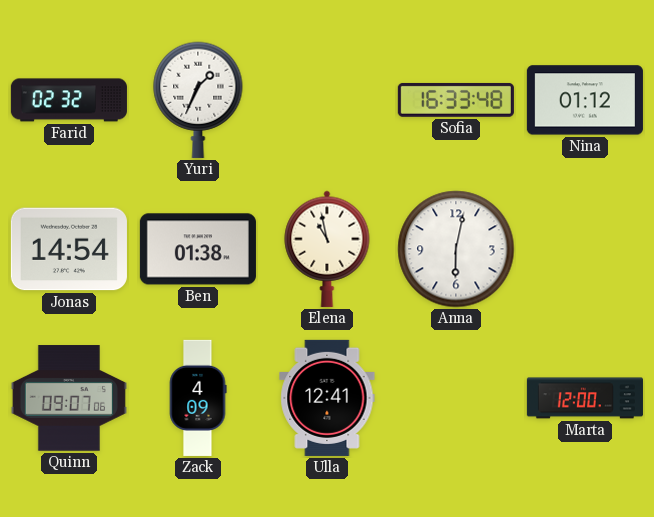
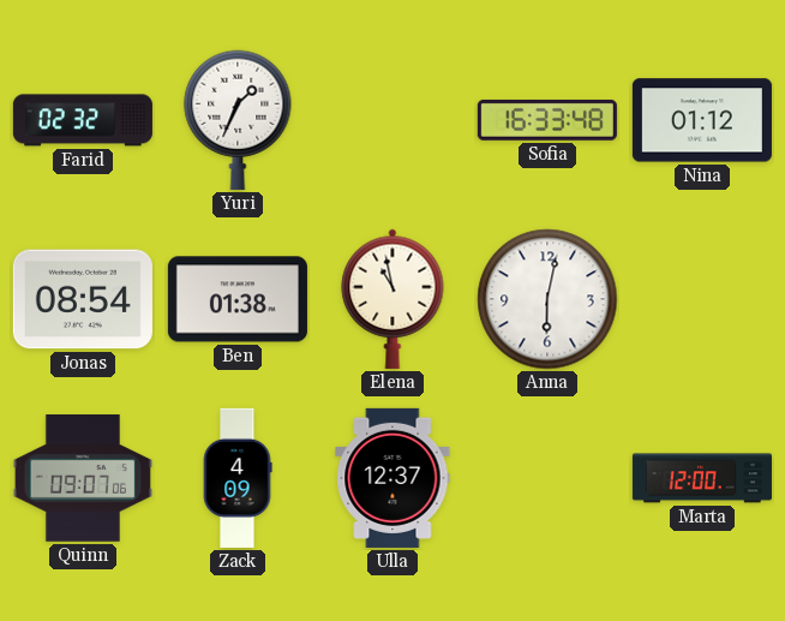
Jonas: 14:54 -> 08:54 (83, 299)
Ulla: 12:41 -> 12:37 (392, 478)
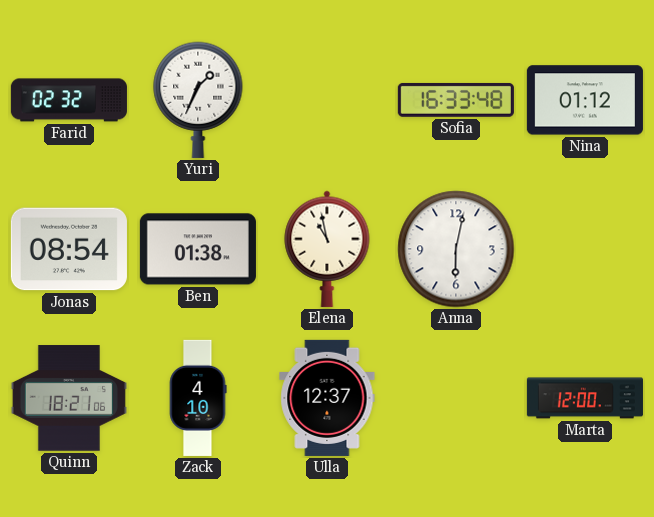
Quinn: 09:07 -> 18:21 (69, 398)
Zack: 4:09 -> 4:10 (198, 398)
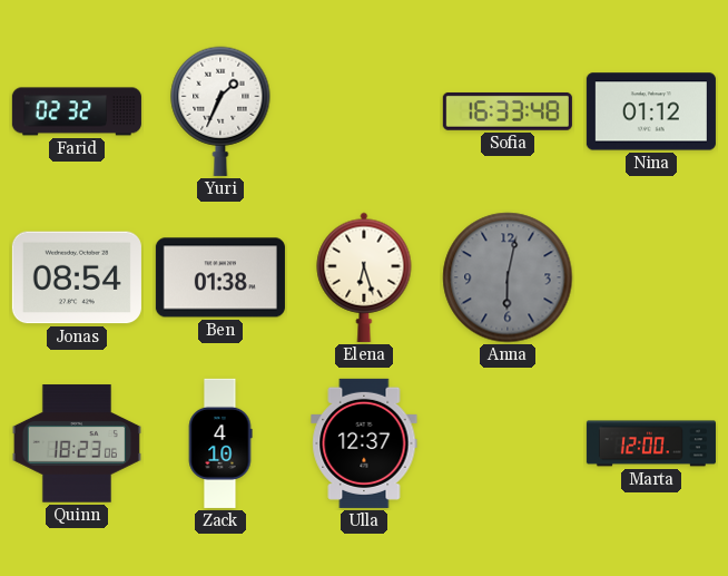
Elena: 10:58 -> 6:27 (364, 277)
Anna dial: white -> grey (508, 277)
Quinn: 18:21 -> 18:23 (77, 443)
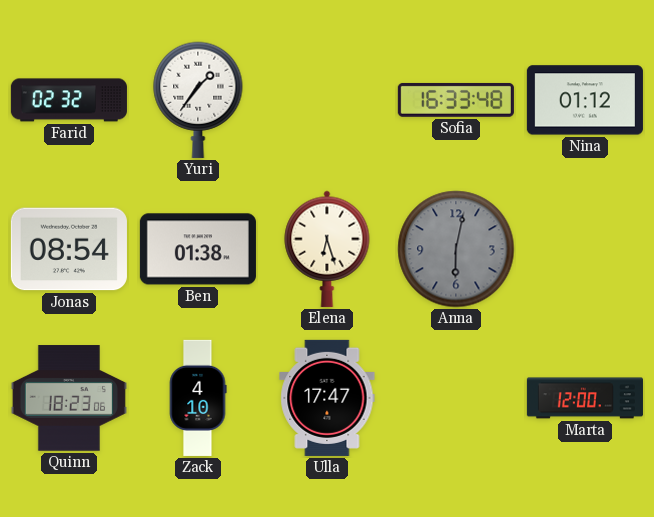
Yuri: 1:34 -> 1:36 (198, 100)
Ulla: 12:37 -> 17:47 (327, 398)
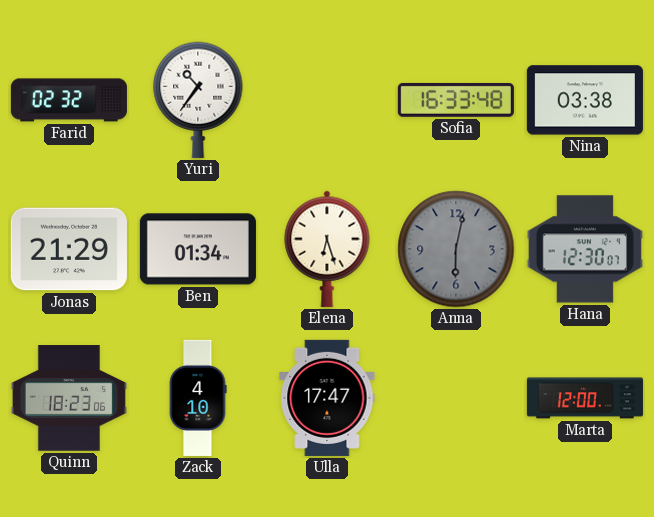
Yuri: 1:36 -> 10:36 (198, 100)
Nina: 01:12 -> 03:38 (585, 100)
Jonas: 08:54 -> 21:29 (69, 249)
Ben: 01:38 -> 01:34 (198, 249)
Hana: none -> 12:30 (585, 249)
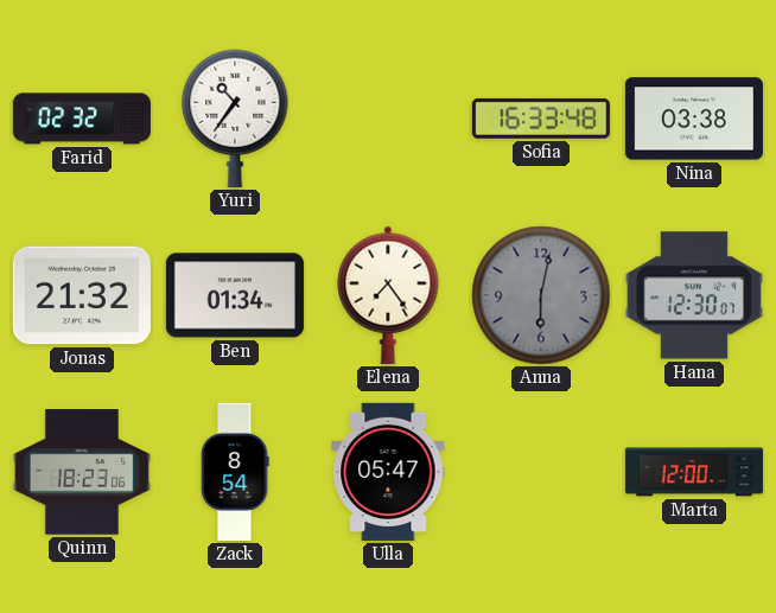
Jonas: 21:29 -> 21:32 (82, 295)
Elena: 6:27 -> 7:24 (388, 295)
Zack: 4:10 -> 8:54 (235, 472)
Ulla: 17:47 -> 05:47 (388, 472)
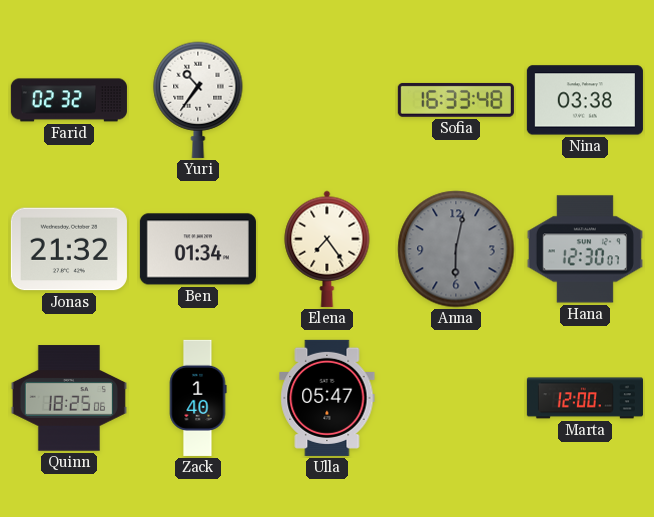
Quinn: 18:23 -> 18:25 (69, 398)
Zack: 8:54 -> 1:40 (198, 398)
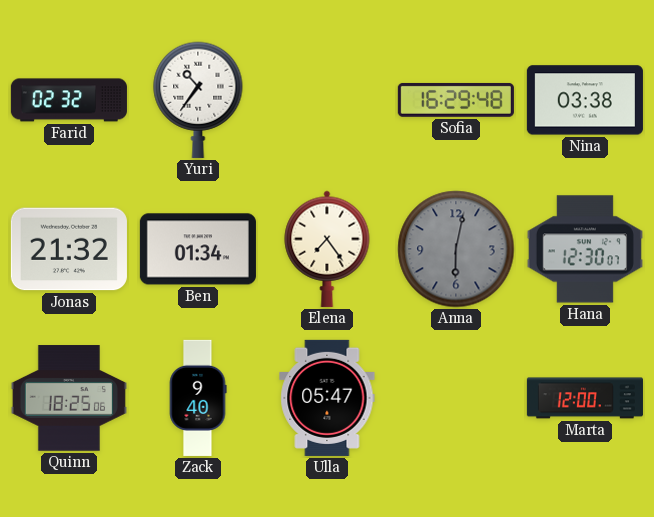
Sofia: 16:33 -> 16:29 (456, 100)
Zack: 1:40 -> 9:40 (198, 398)
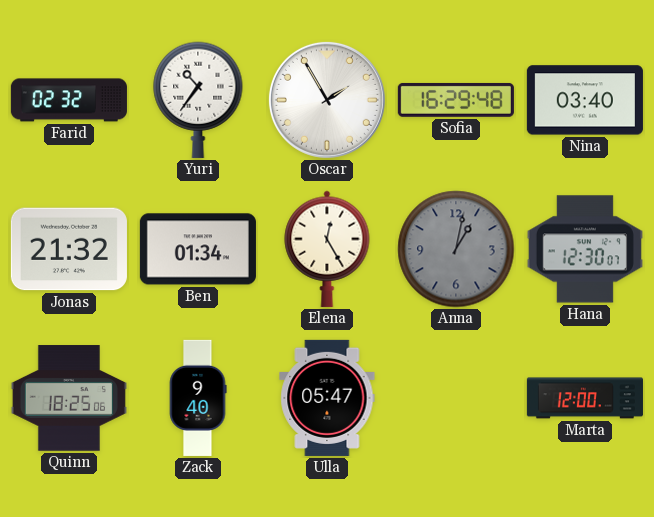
Oscar: none -> 1:55 (327, 100)
Nina: 03:38 -> 03:40 (585, 100)
Elena: 7:24 -> 12:25 (327, 249)
Anna: 6:02 -> 1:02 (456, 249)
